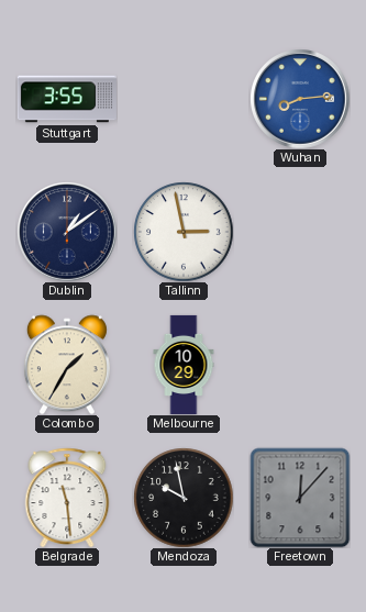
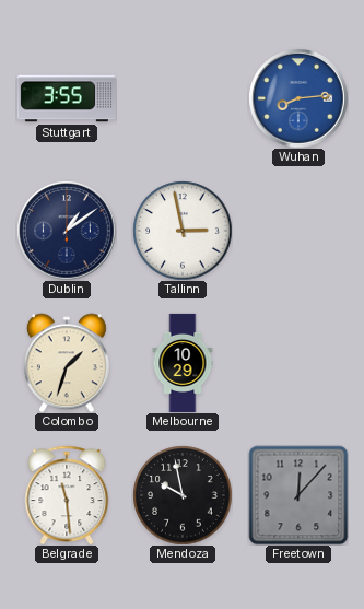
Colombo: 1:35 -> 1:33 (67, 363)
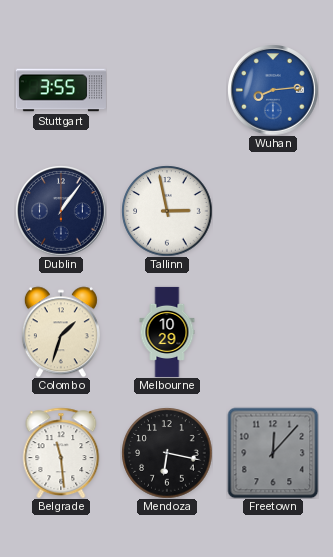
Dublin: 1:09 -> 1:06 (61, 211)
Mendoza: 9:58 -> 6:17 (167, 453)
